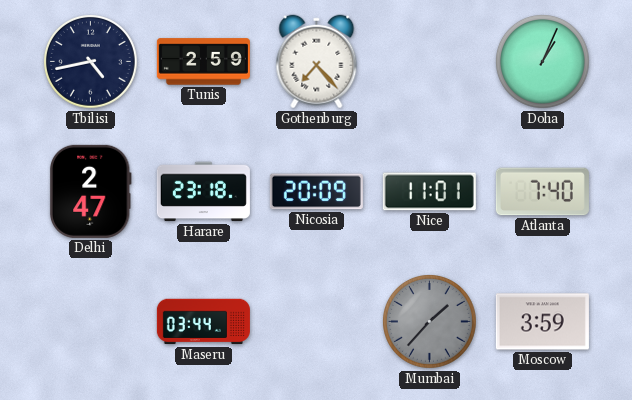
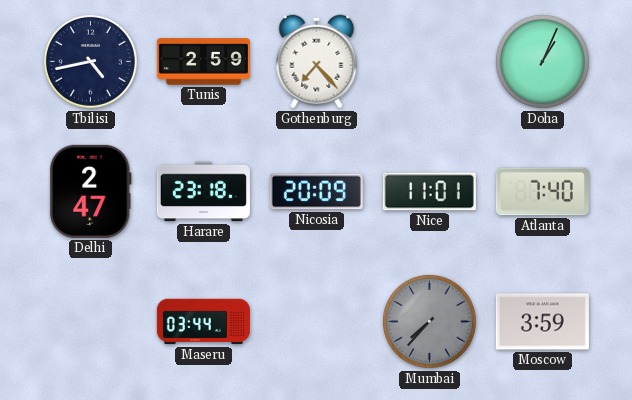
Mumbai: 1:37 -> 7:37 (430, 322)
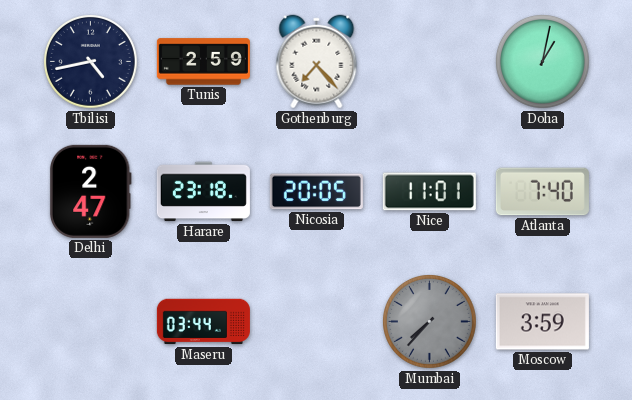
Doha: 1:04 -> 1:02 (543, 62)
Nicosia: 20:09 -> 20:05 (316, 192)
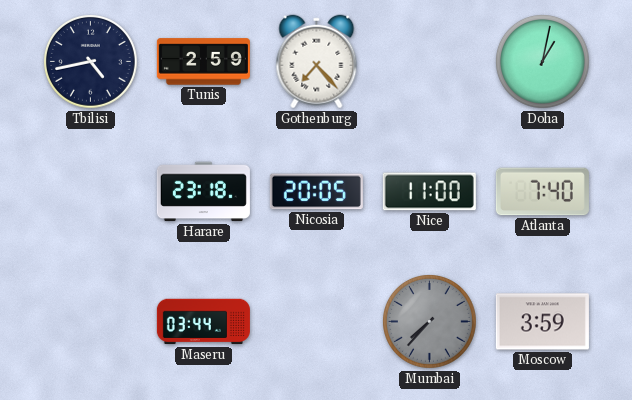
Delhi: 2:47 -> none (90, 191)
Nice: 11:01 -> 11:00 (429, 192)
